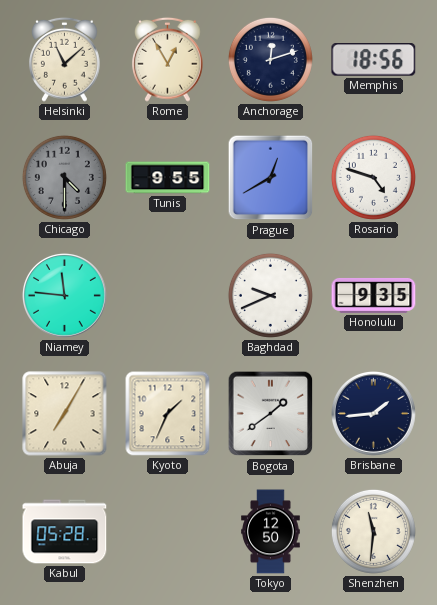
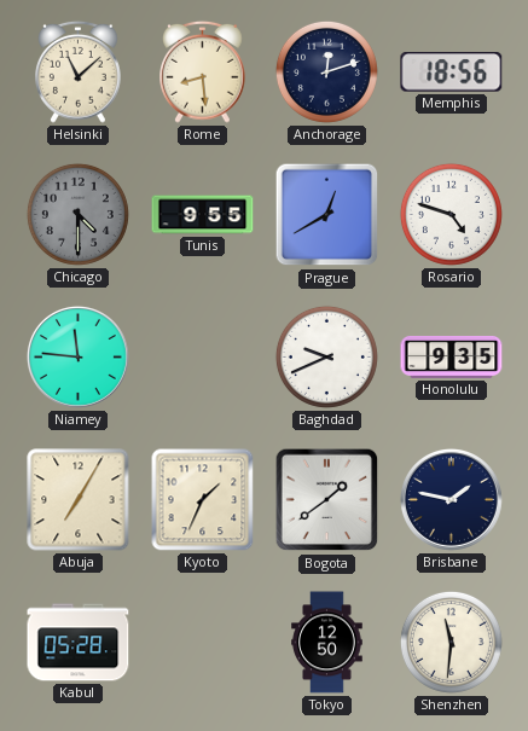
Rome: 12:55 -> 8:29 (203, 71)
Brisbane: 1:44 -> 1:47 (451, 499)
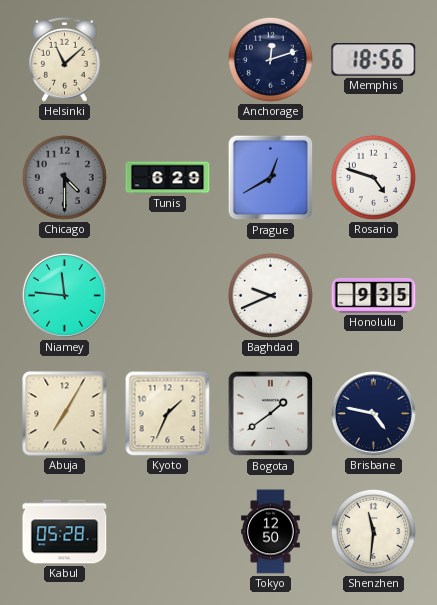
Rome: 8:29 -> none (203, 71)
Tunis: 9:55 -> 6:29 (168, 178)
Brisbane: 1:47 -> 4:47 (373, 413)
